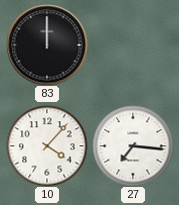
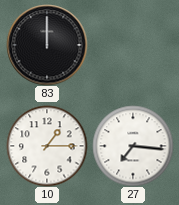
10: 4:07 -> 1:15 (47, 146)
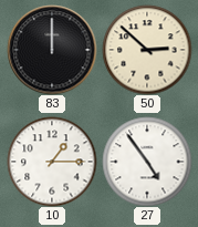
50: none -> 2:52 (147, 50)
27: 7:16 -> 4:54 (147, 162)
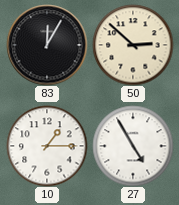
83: 12:00 -> 12:05 (47, 45)
27: 4:54 -> 4:55 (133, 146)
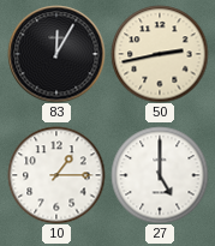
50: 2:52 -> 2:43 (160, 54)
27: 4:55 -> 5:00 (160, 175)
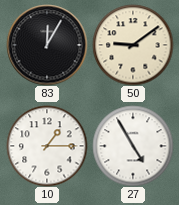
50: 2:43 -> 9:09 (133, 45)
27: 5:00 -> 4:55 (133, 146)
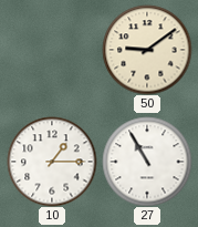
83: 12:05 -> none (47, 45)
27: 4:55 -> 10:55 (147, 162)
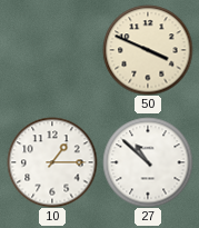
50: 9:09 -> 3:49 (148, 50)
27: 10:55 -> 10:52 (148, 162)
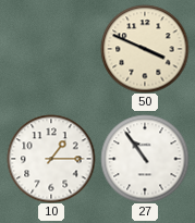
27: 10:52 -> 10:54 (145, 159)
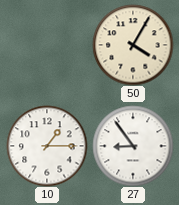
50: 3:49 -> 4:05 (133, 45)
27: 10:54 -> 8:54 (133, 146)
